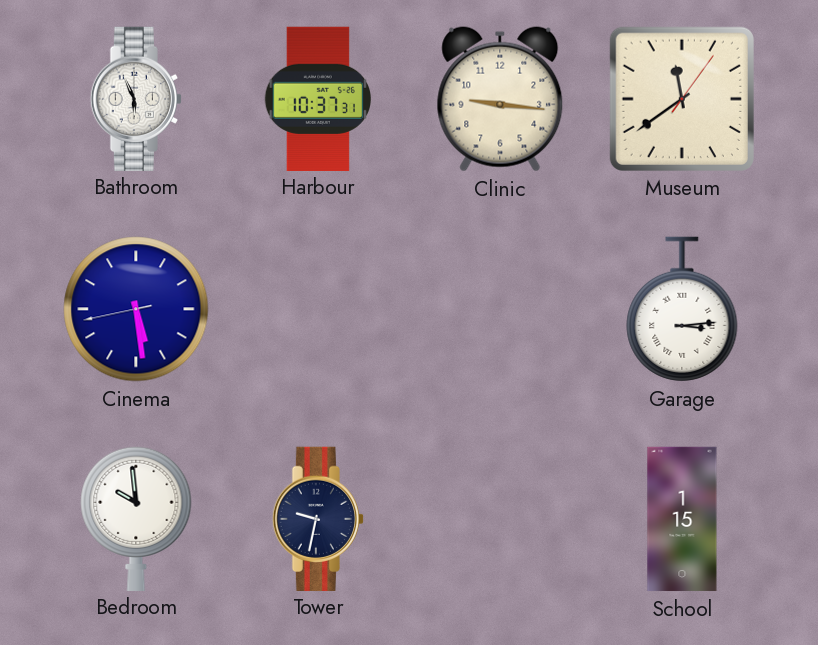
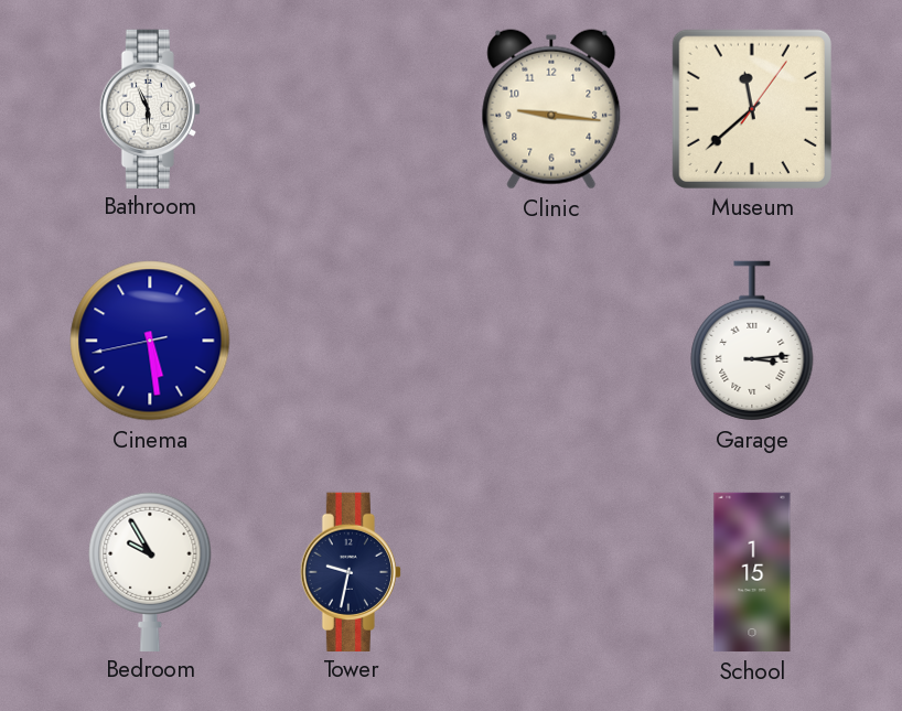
Harbour: 10:37 -> none (317, 98)
Museum: 11:39 -> 11:38 (752, 109)
Bedroom: 9:59 -> 9:55 (150, 571)
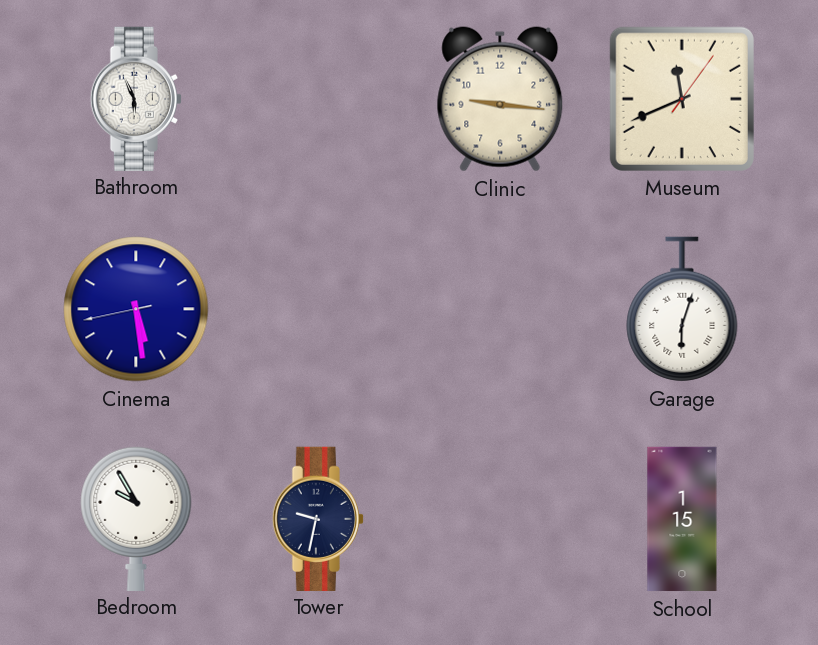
Museum: 11:38 -> 11:41 (682, 99)
Garage: 3:14 -> 6:03 (682, 309)
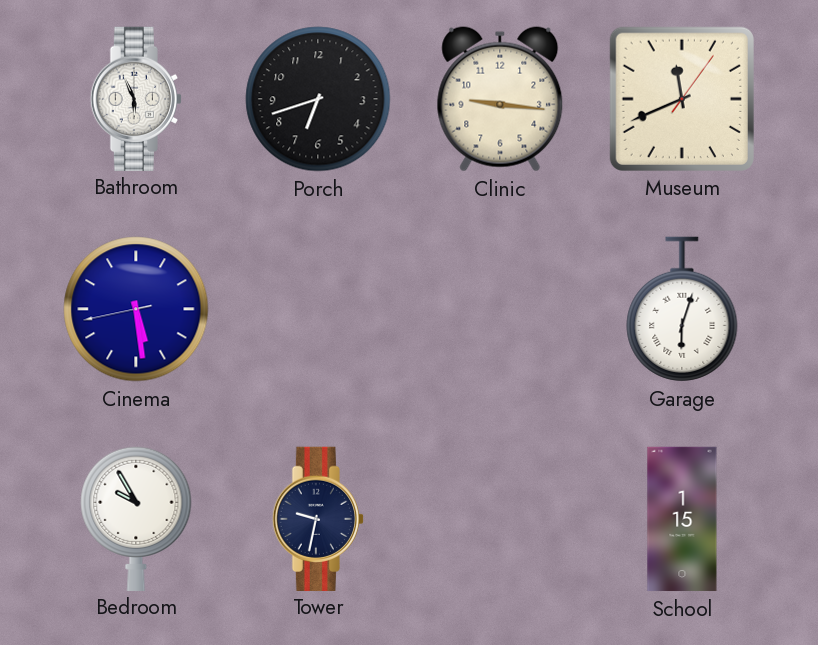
Porch: none -> 6:42 (318, 99)
